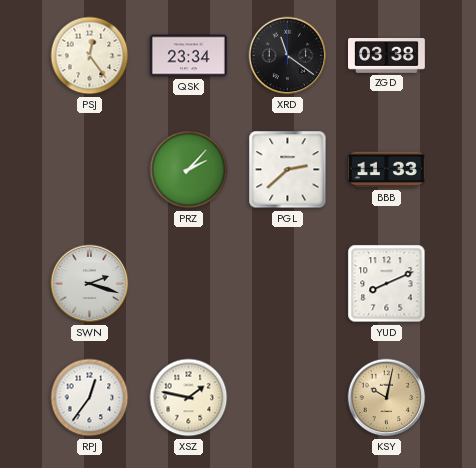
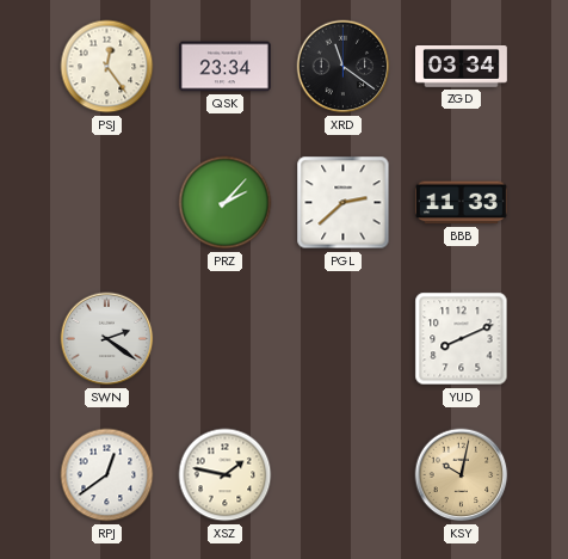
ZGD: 03:38 -> 03:34 (462, 67)
SWN: 2:18 -> 2:21 (107, 339)
RPJ: 12:36 -> 12:39 (107, 475)
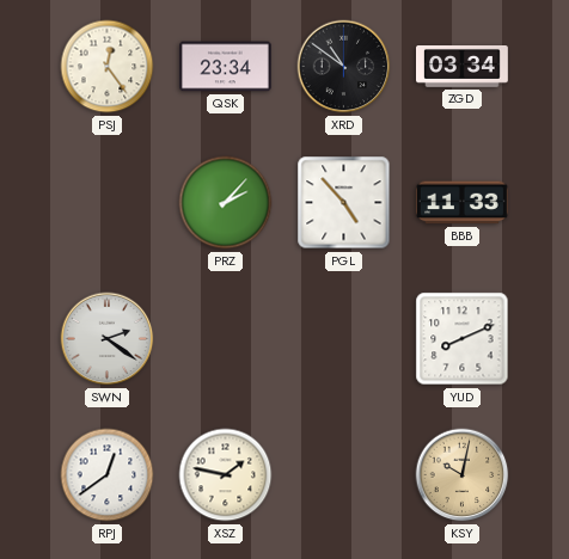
XRD: 11:21 -> 10:51 (344, 67)
PGL: 2:38 -> 4:53 (344, 203)
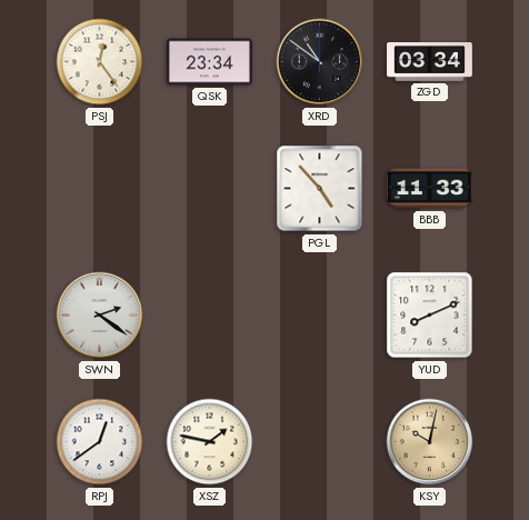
PRZ: 2:07 -> none (226, 203)
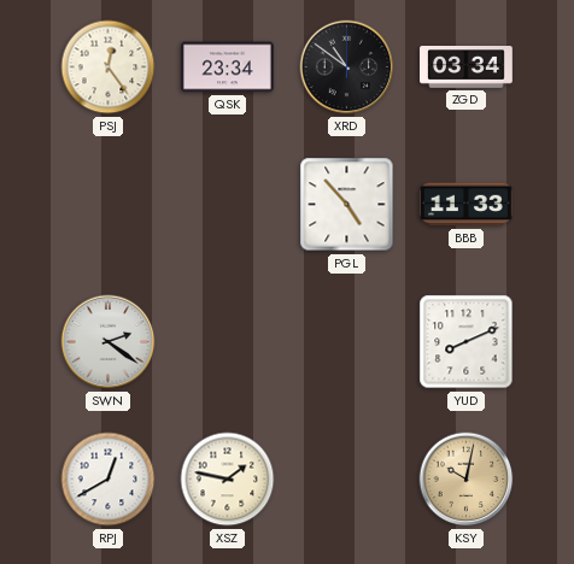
RPJ: 12:39 -> 12:40 (109, 480)
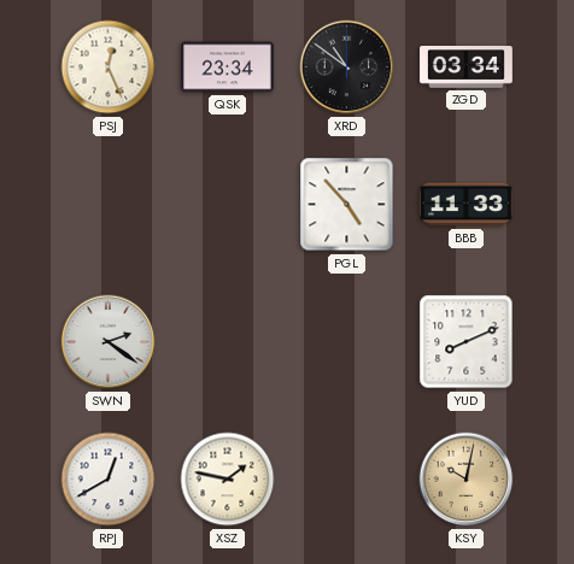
PSJ: 12:24 -> 12:26 (109, 67)
